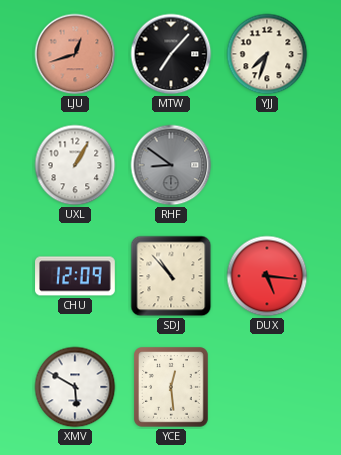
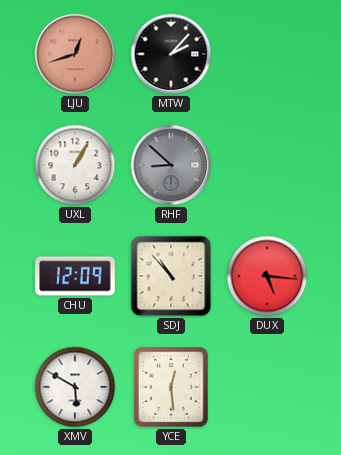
MTW: 7:07 -> 2:07 (171, 54)
YJJ: 7:33 -> none (267, 54)
RHF: 8:51 -> 8:52 (171, 165)
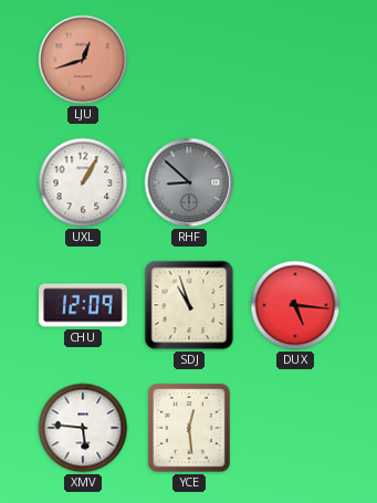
MTW: 2:07 -> none (171, 54)
SDJ: 10:53 -> 10:57 (189, 305)
XMV: 5:50 -> 5:46 (83, 428)
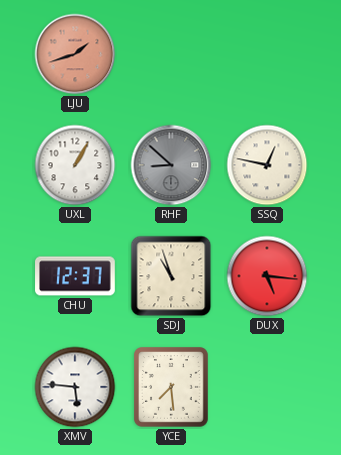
LJU: 12:42 -> 1:42 (75, 54)
SSQ: none -> 12:47 (267, 165)
CHU: 12:09 -> 12:37 (75, 276)
YCE: 12:29 -> 7:29 (172, 387)
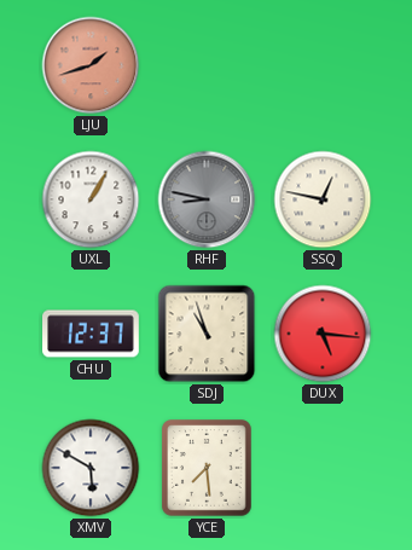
RHF: 8:52 -> 8:47 (207, 199)
XMV: 5:46 -> 5:50 (91, 468)
